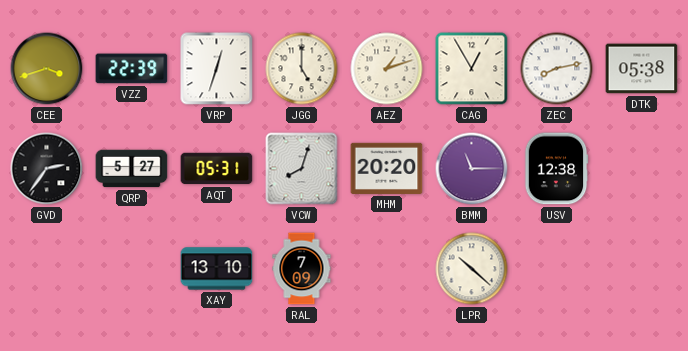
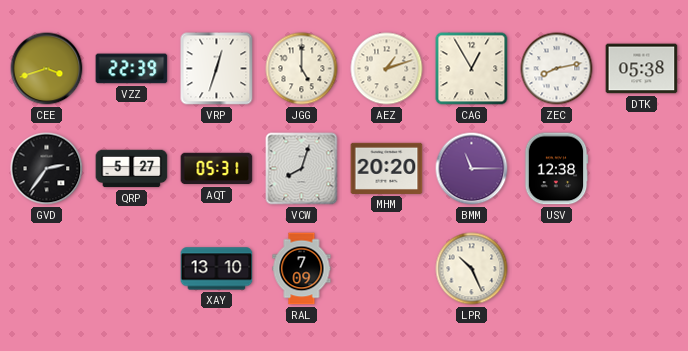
LPR: 10:22 -> 10:26 (472, 269)
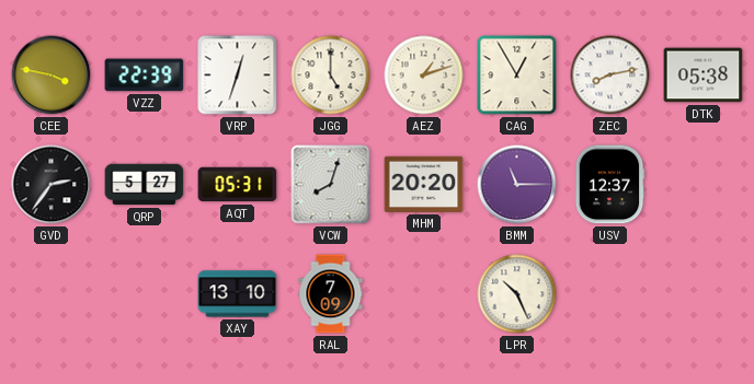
CEE: 3:42 -> 3:47 (52, 75)
USV: 12:38 -> 12:37 (609, 185)
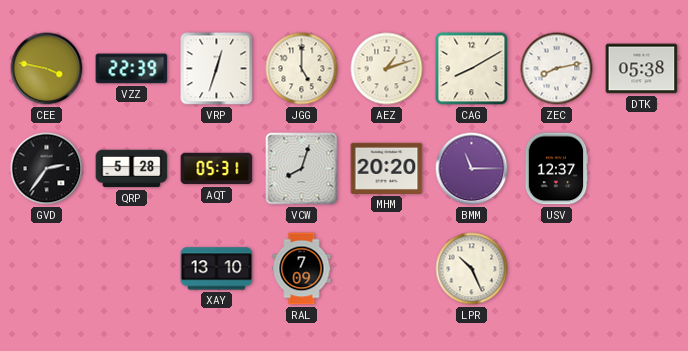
CAG: 12:55 -> 8:10 (472, 69)
QRP: 5:27 -> 5:28 (132, 169)
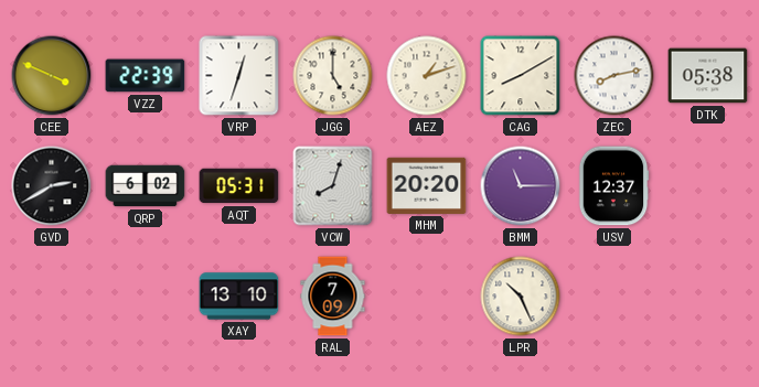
CEE: 3:47 -> 3:49 (52, 76)
GVD: 2:36 -> 2:40 (52, 186)
QRP: 5:28 -> 6:02 (146, 186)
